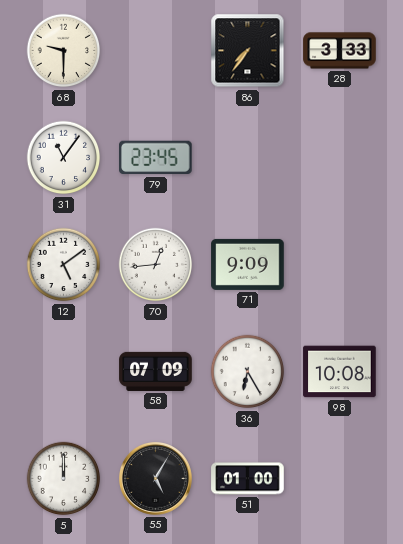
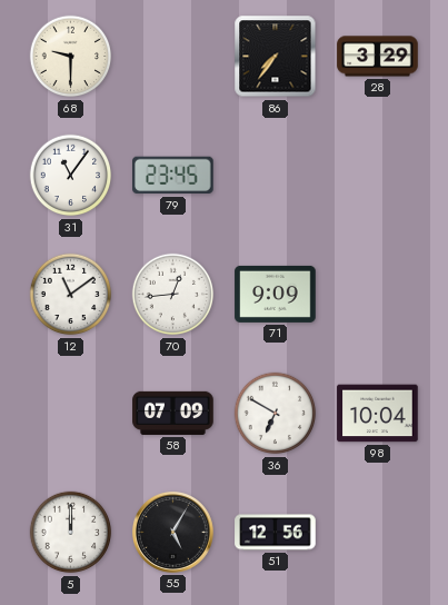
28: 3:33 -> 3:29 (378, 57)
12: 5:09 -> 11:09 (71, 295)
36: 6:25 -> 6:50 (276, 414)
98: 10:08 -> 10:04 (378, 414)
51: 01:00 -> 12:56 (276, 533)
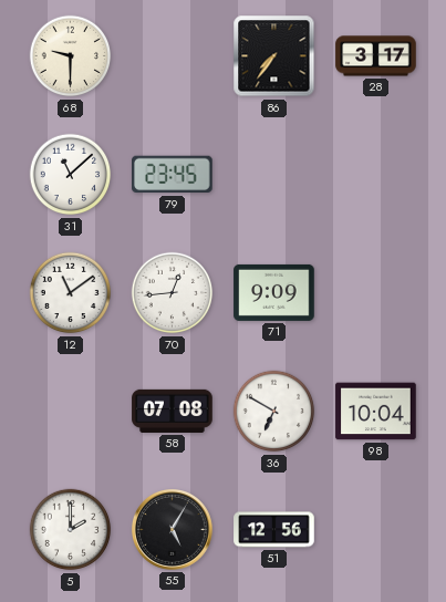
28: 3:29 -> 3:17 (376, 56)
31: 11:06 -> 11:08 (71, 175)
58: 07:09 -> 07:08 (173, 411)
5: 12:00 -> 2:00 (71, 530)
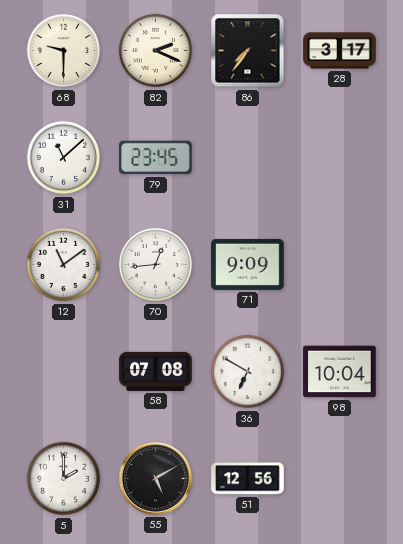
82: none -> 2:19 (156, 51)
55: 5:05 -> 5:10 (156, 479)
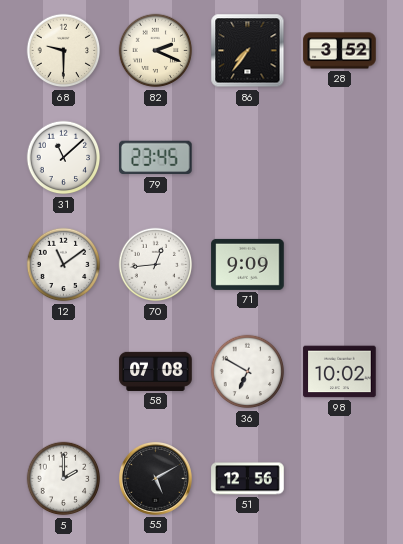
28: 3:17 -> 3:52 (340, 51)
98: 10:04 -> 10:02 (340, 372)
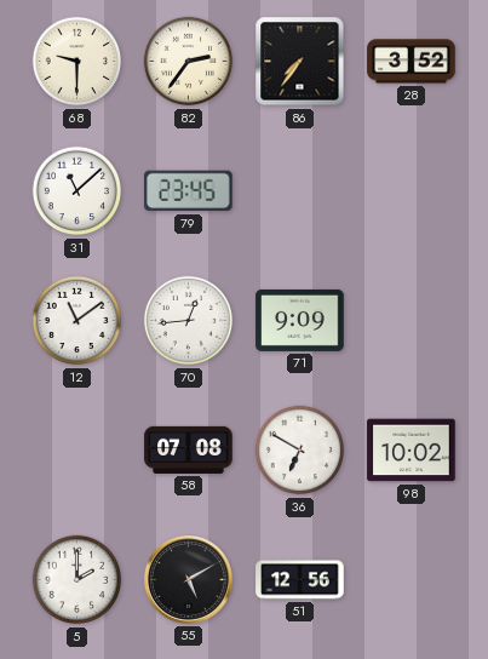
82: 2:19 -> 2:36 (189, 62)
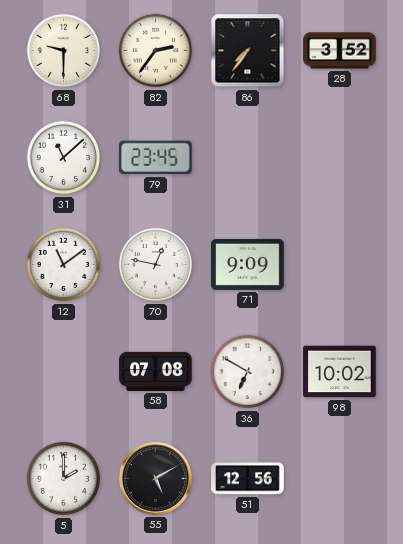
70: 12:44 -> 12:47 (156, 265)
